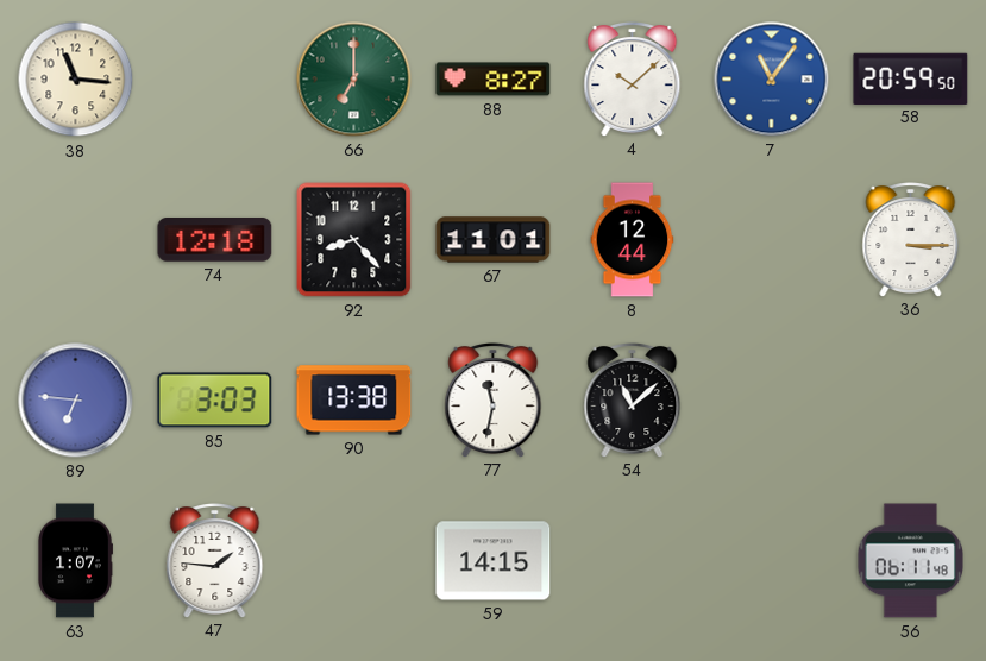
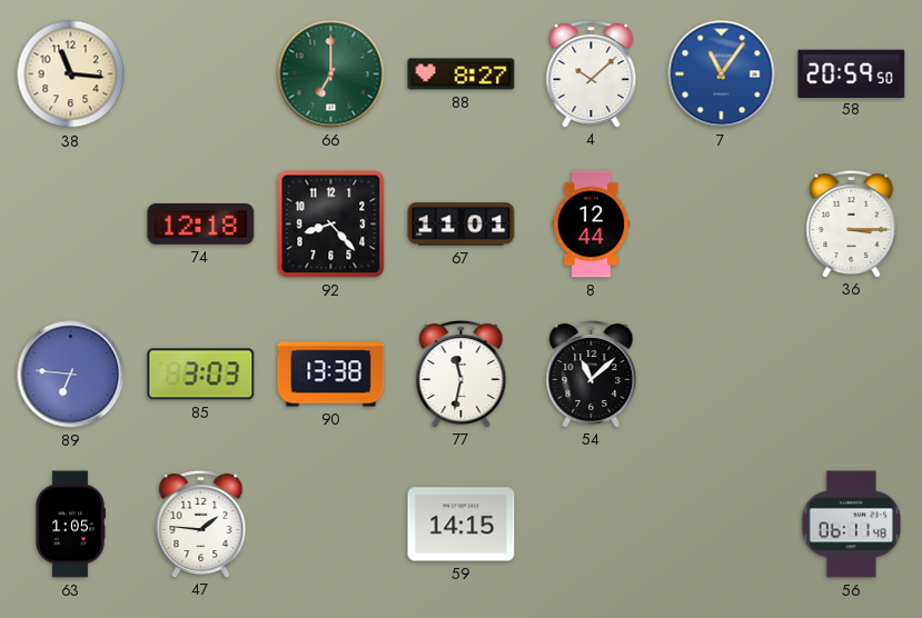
63: 1:07 -> 1:05 (71, 525)
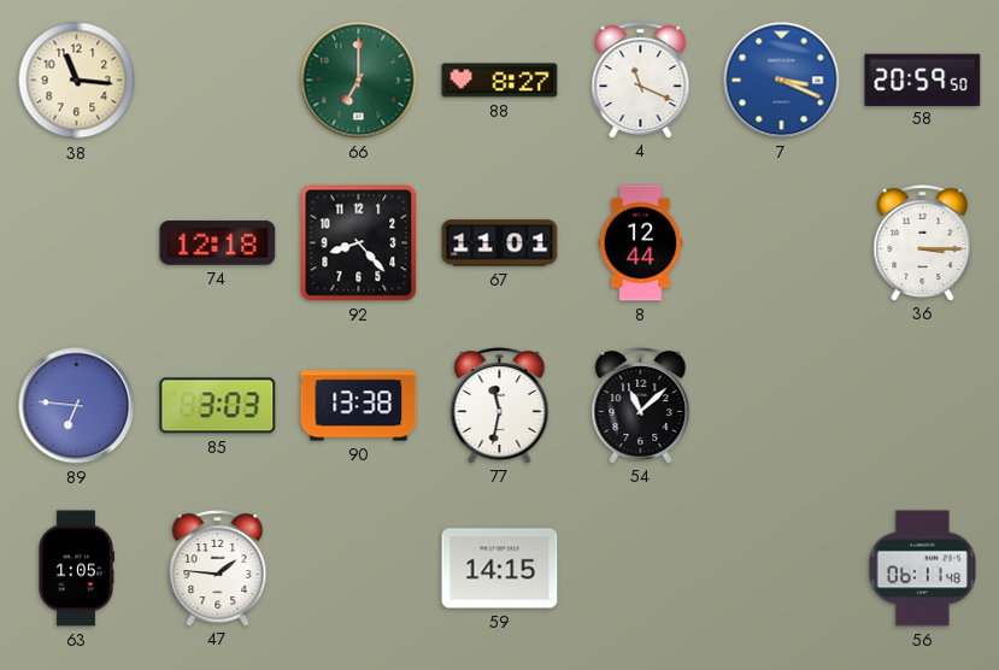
4: 10:08 -> 11:19 (641, 81)
7: 11:06 -> 3:19 (782, 81)
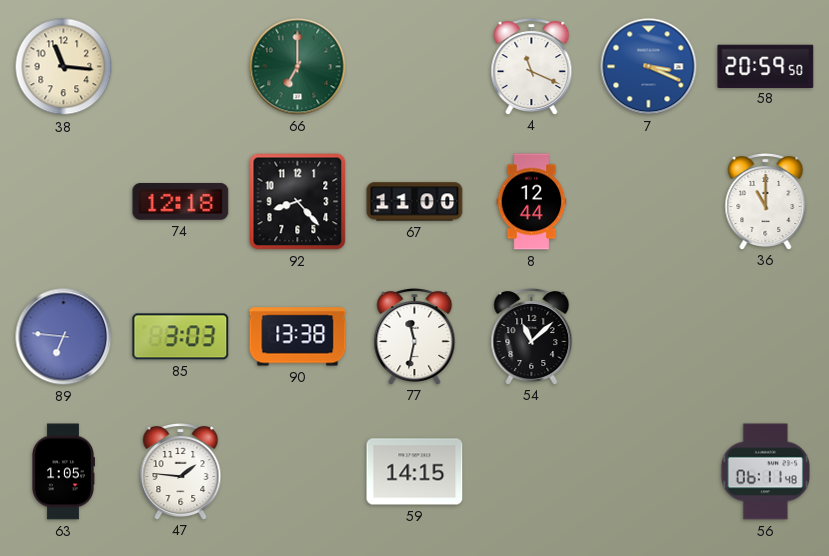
88: 8:27 -> none (500, 81)
67: 11:01 -> 11:00 (415, 202)
36: 3:15 -> 11:00 (766, 202)
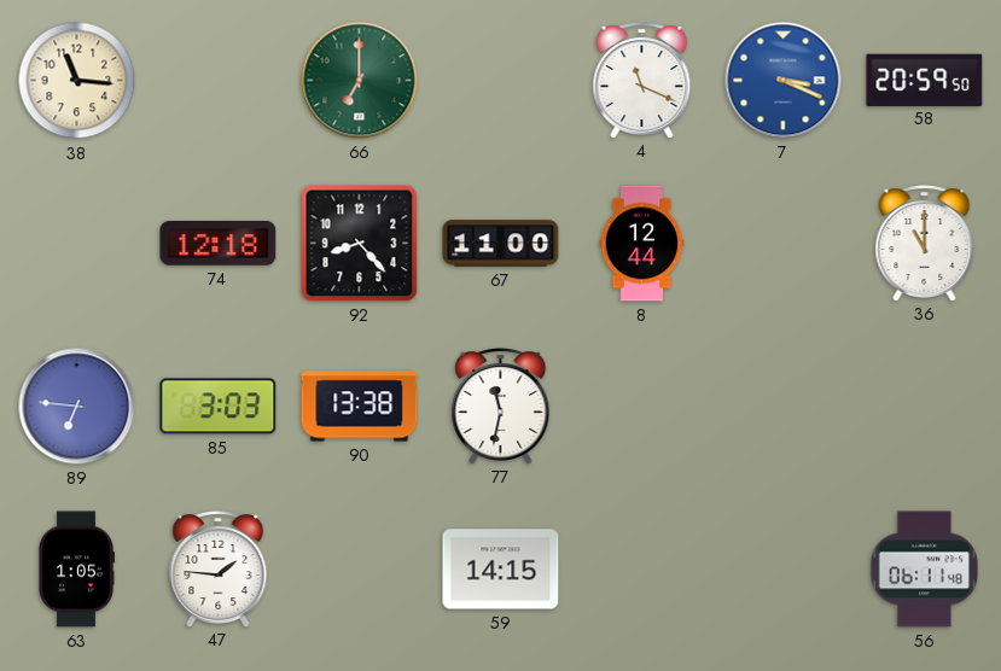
54: 11:08 -> none (532, 337)
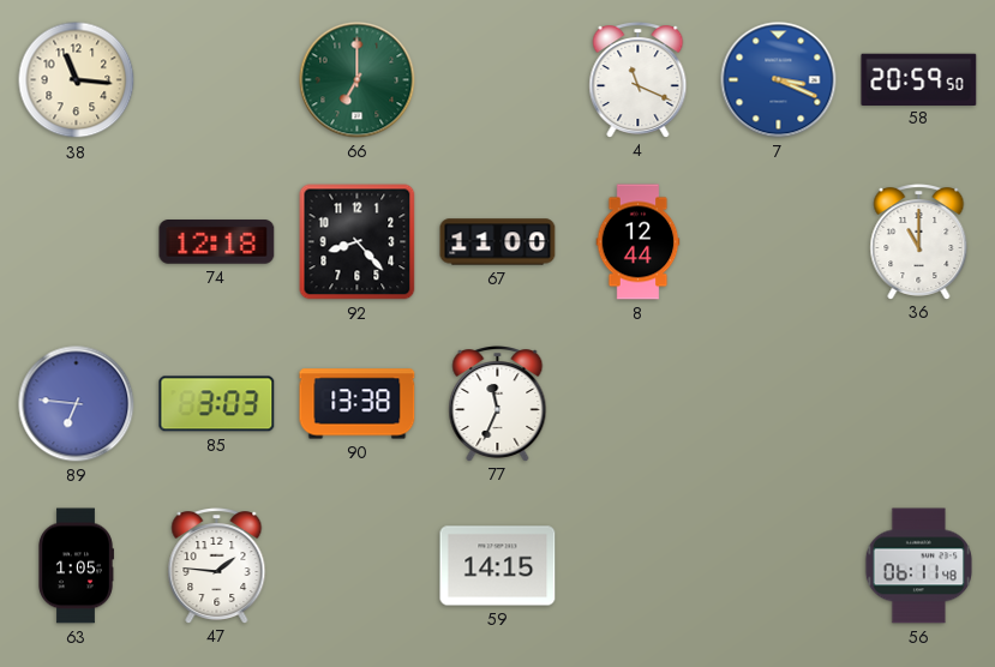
77: 11:32 -> 11:34 (498, 404)
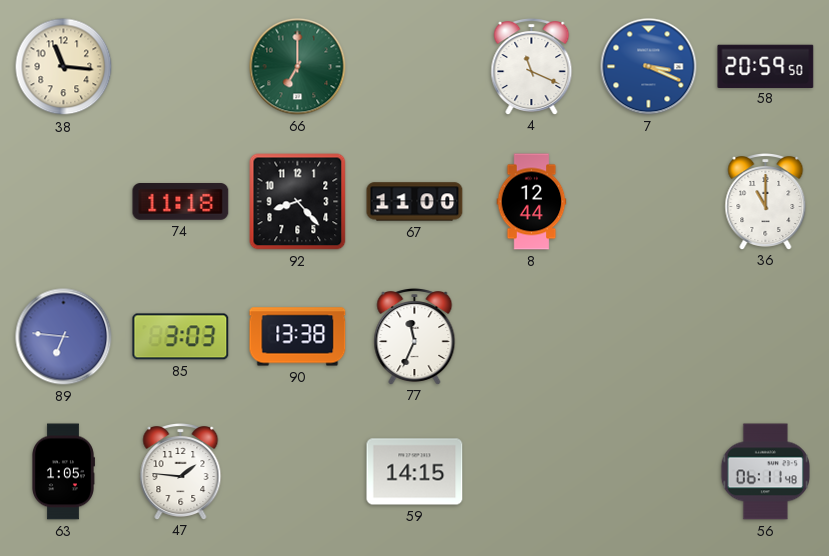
74: 12:18 -> 11:18 (181, 202)
